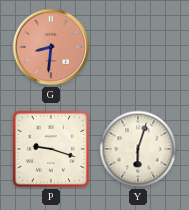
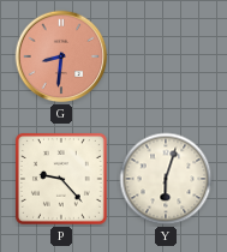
P: 9:18 -> 9:23 (61, 179)
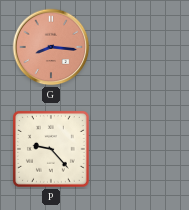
G: 8:31 -> 8:16 (51, 47)
Y: 6:03 -> none (166, 179)
